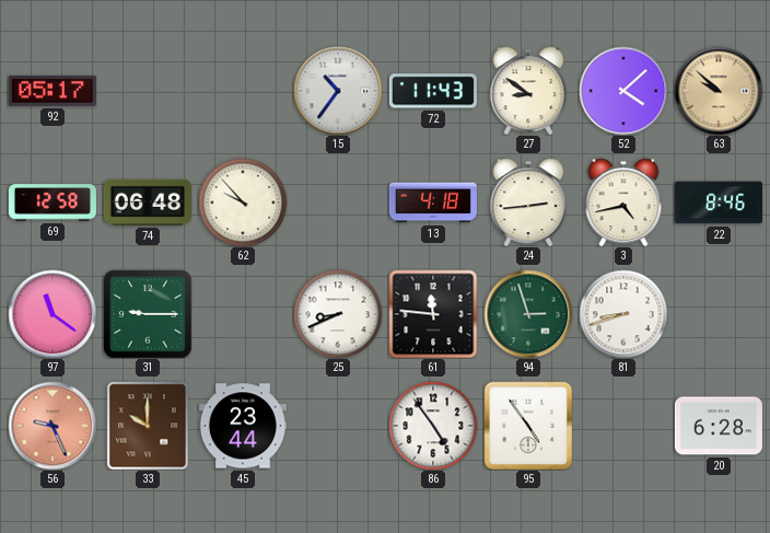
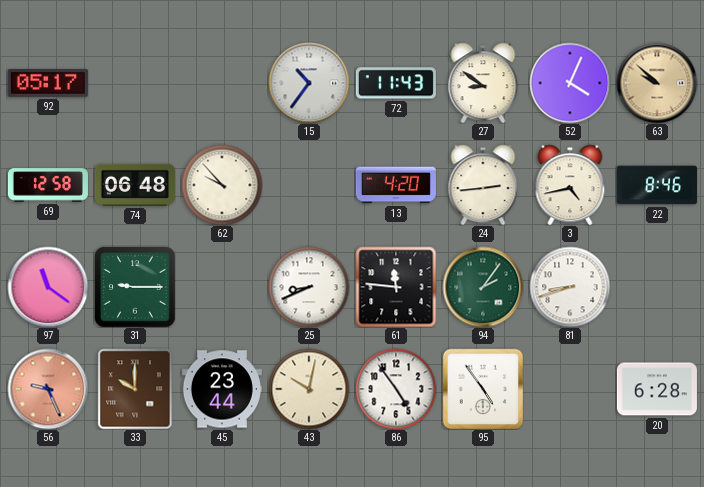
52: 4:08 -> 4:04 (570, 83)
13: 4:18 -> 4:20 (396, 185)
94: 2:57 -> 2:06 (483, 287)
43: none -> 10:02 (309, 389)
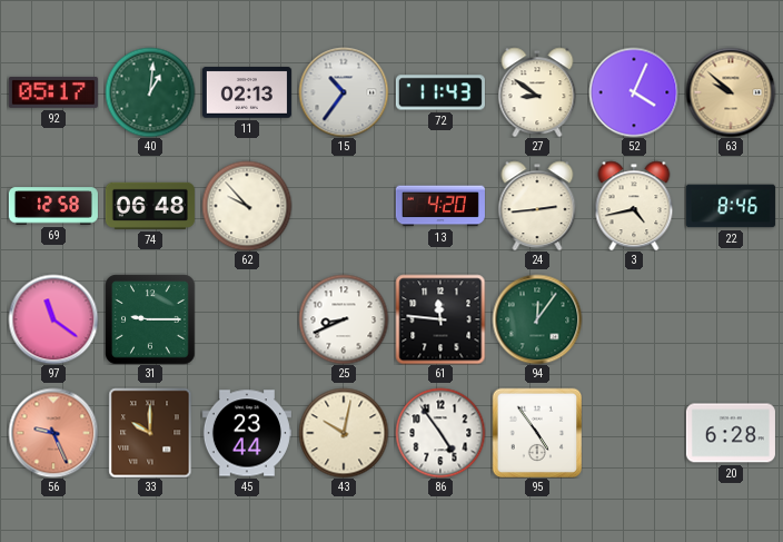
40: none -> 1:01 (150, 92)
11: none -> 02:13 (247, 92)
94: 2:06 -> 12:06 (537, 319)
81: 8:42 -> none (570, 287)
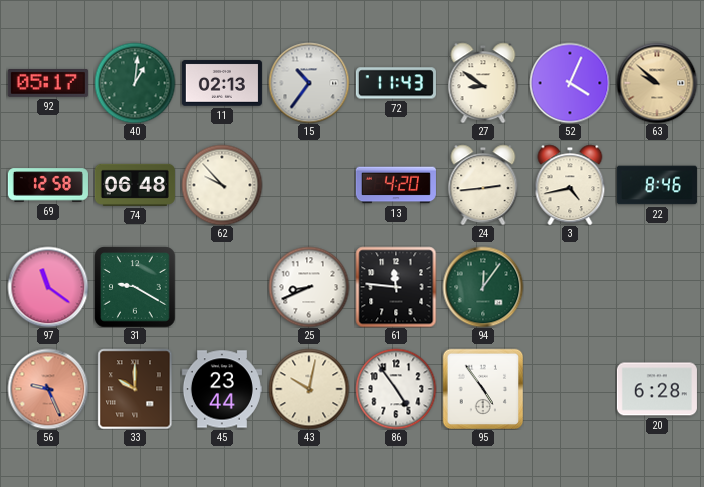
31: 9:15 -> 9:20 (135, 287)
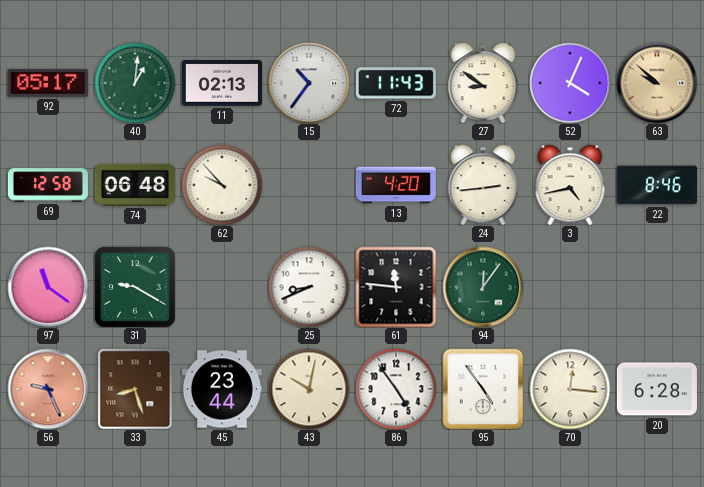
33: 10:00 -> 8:27 (135, 389)
70: none -> 12:16 (570, 389)
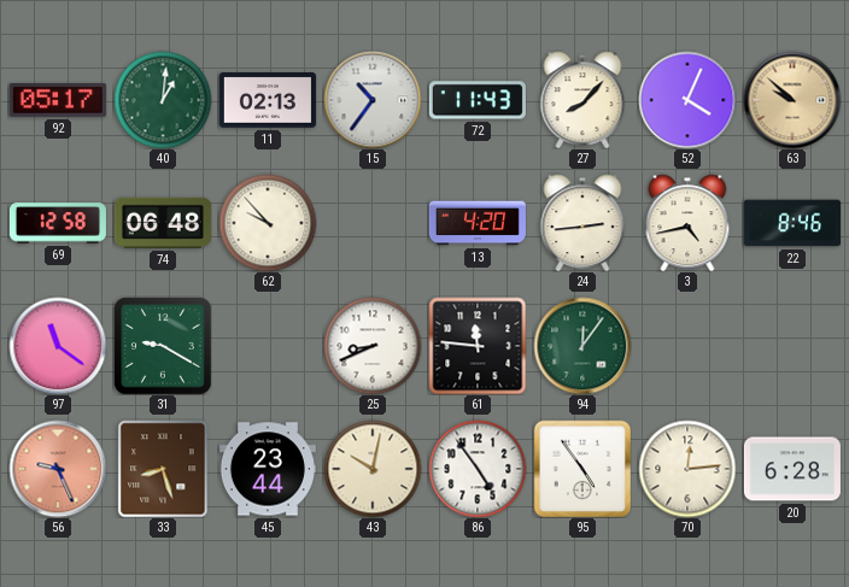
27: 8:51 -> 8:07 (582, 100)
70: 12:16 -> 12:14 (687, 469)
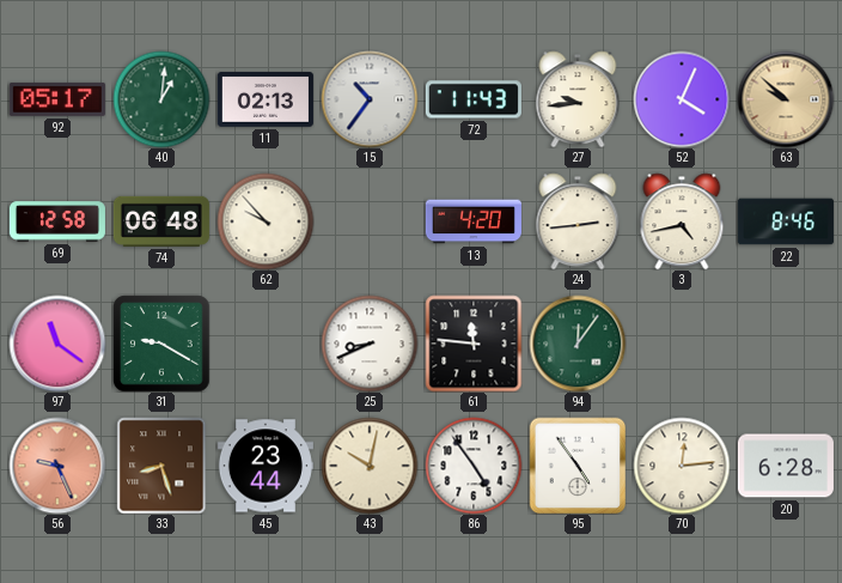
27: 8:07 -> 9:44 (578, 99)
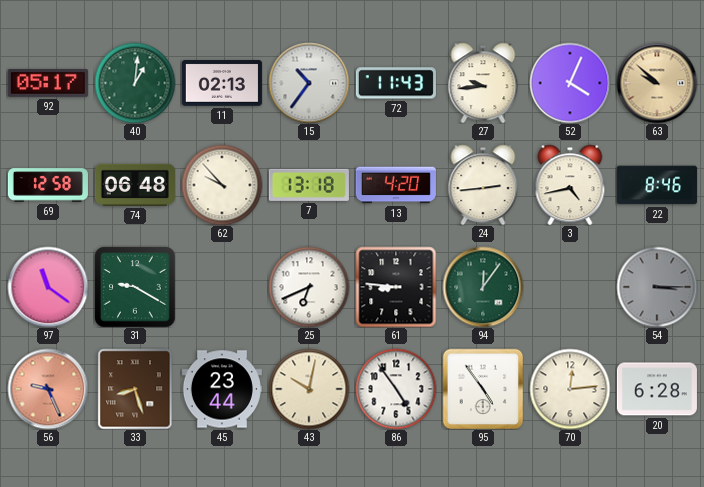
7: none -> 13:18 (309, 185)
25: 8:41 -> 6:41 (309, 287)
61: 11:46 -> 8:46 (396, 287)
54: none -> 3:15 (657, 287)
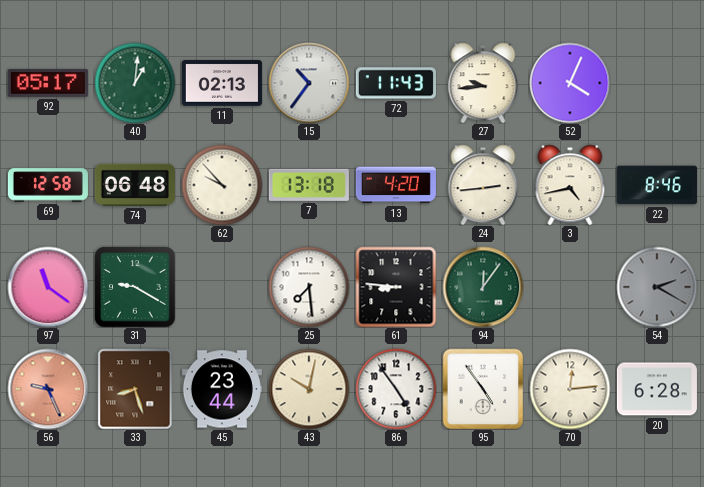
63: 9:52 -> none (657, 83)
25: 6:41 -> 7:29 (309, 287)
54: 3:15 -> 2:20 (657, 287)
